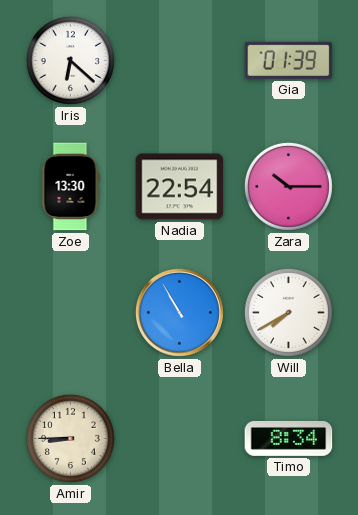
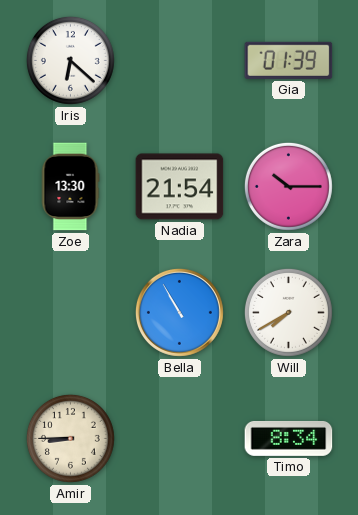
Nadia: 22:54 -> 21:54 (180, 187)
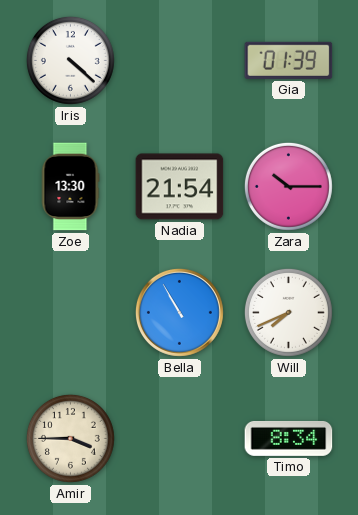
Iris: 6:22 -> 4:22 (70, 60)
Will: 7:40 -> 7:41 (288, 312)
Amir: 8:45 -> 3:45 (70, 438)
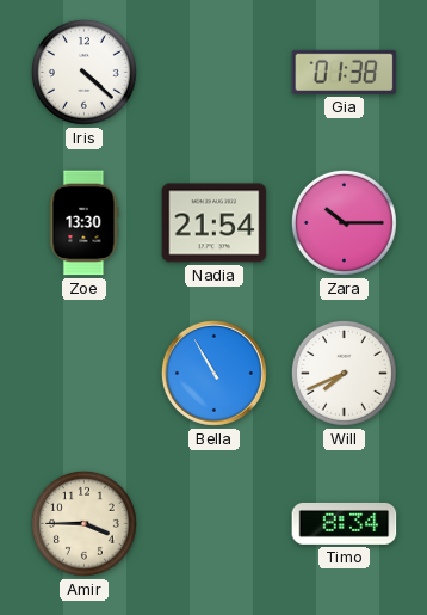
Gia: 01:39 -> 01:38 (345, 72)
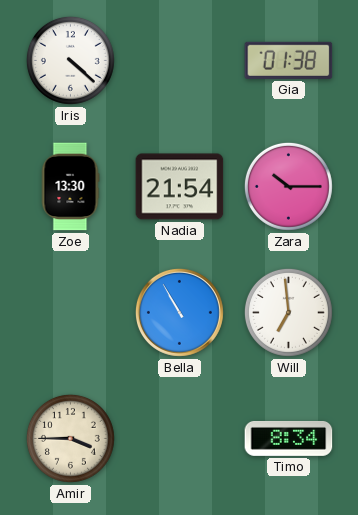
Will: 7:41 -> 6:59 (288, 312)
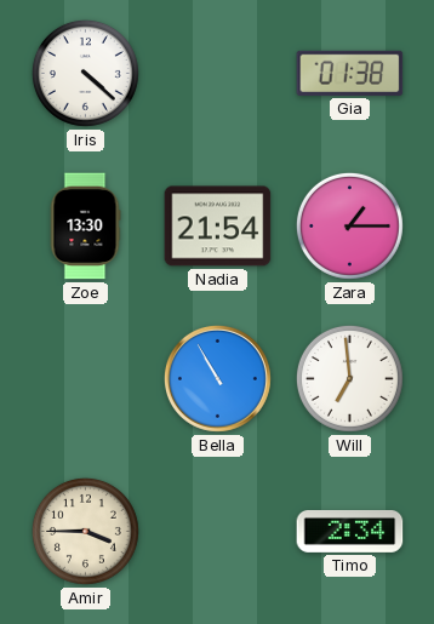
Zara: 10:15 -> 1:15 (349, 225)
Timo: 8:34 -> 2:34 (350, 531)
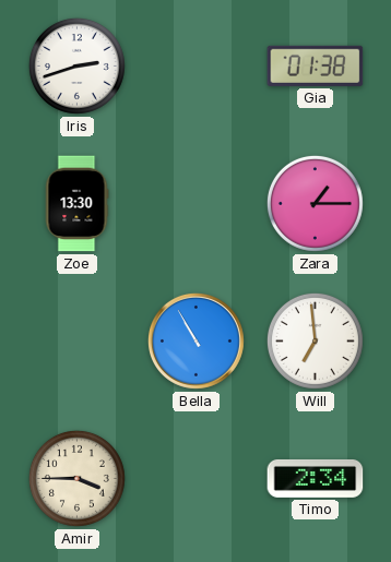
Iris: 4:22 -> 2:42 (76, 65)
Nadia: 21:54 -> none (218, 227)
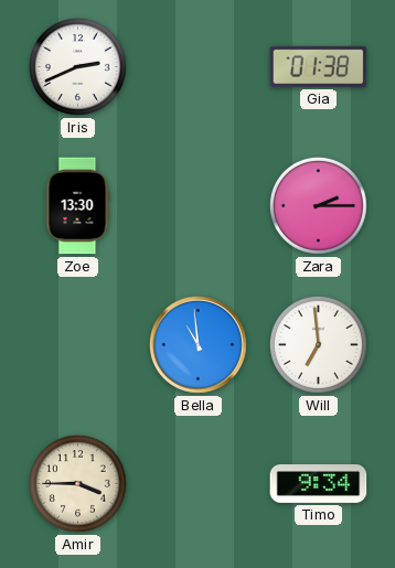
Iris: 2:42 -> 2:41 (77, 66)
Zara: 1:15 -> 2:15 (318, 205)
Bella: 10:55 -> 10:59 (197, 344)
Timo: 2:34 -> 9:34 (319, 483)
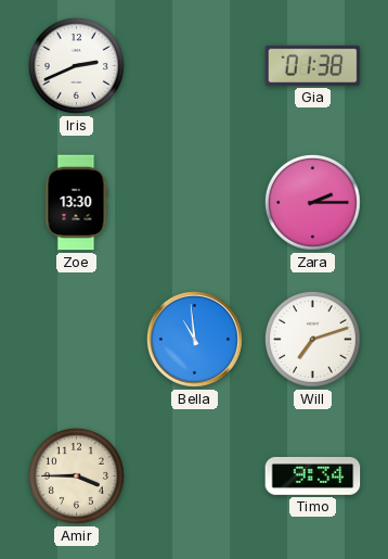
Will: 6:59 -> 7:12 (312, 339)
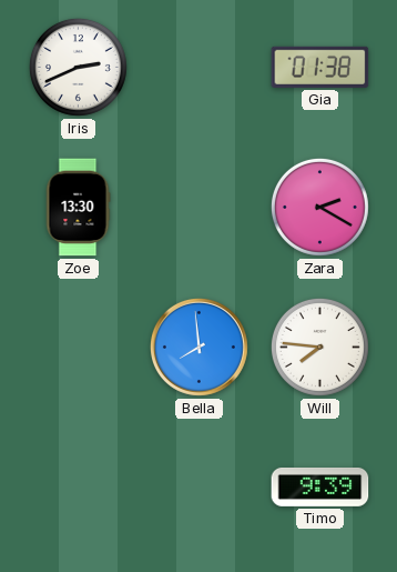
Zara: 2:15 -> 2:20 (319, 207)
Bella: 10:59 -> 7:59 (198, 347)
Will: 7:12 -> 7:46 (319, 347)
Amir: 3:45 -> none (76, 475)
Timo: 9:34 -> 9:39 (320, 486)
